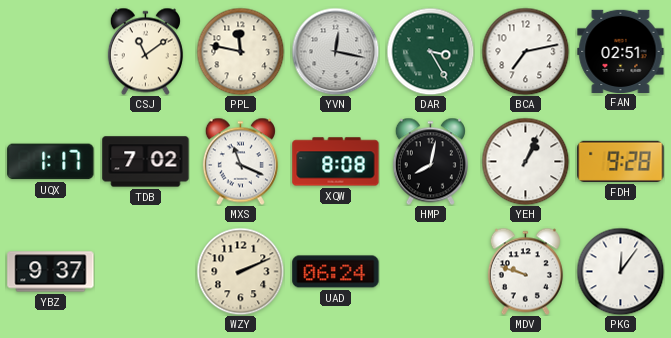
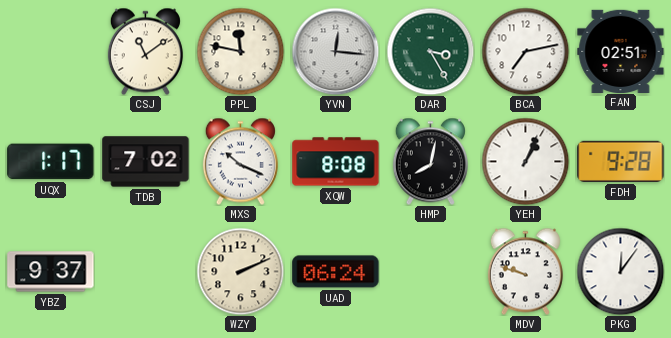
YVN: 12:17 -> 12:16 (335, 51)
MXS: 11:19 -> 10:19 (240, 161)
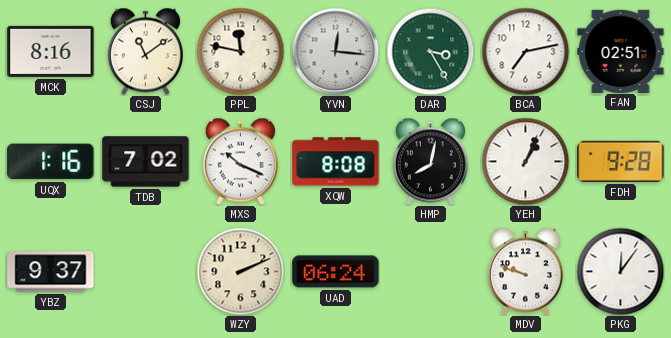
MCK: none -> 8:16 (51, 51)
UQX: 1:17 -> 1:16 (51, 162)
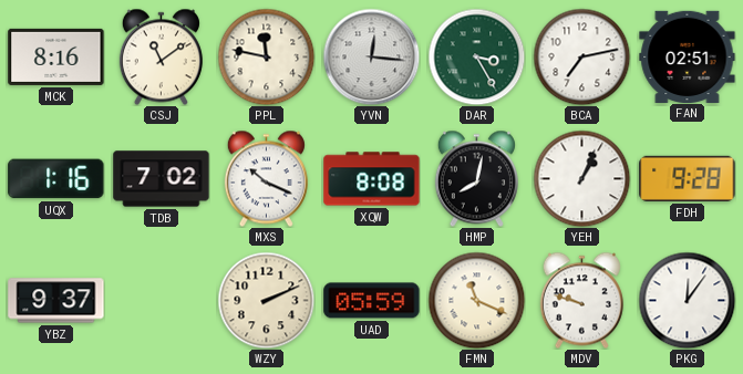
UAD: 06:24 -> 05:59 (372, 301)
FMN: none -> 11:19 (476, 300)
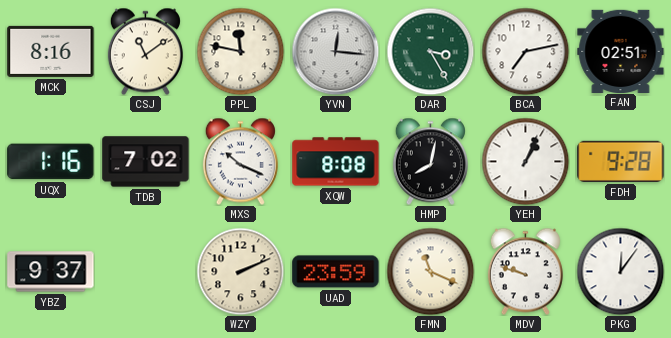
UAD: 05:59 -> 23:59 (336, 272)
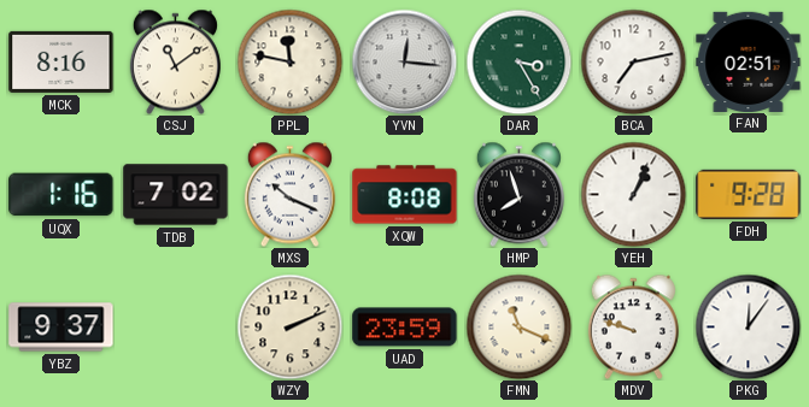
HMP: 8:02 -> 7:57 (518, 194)
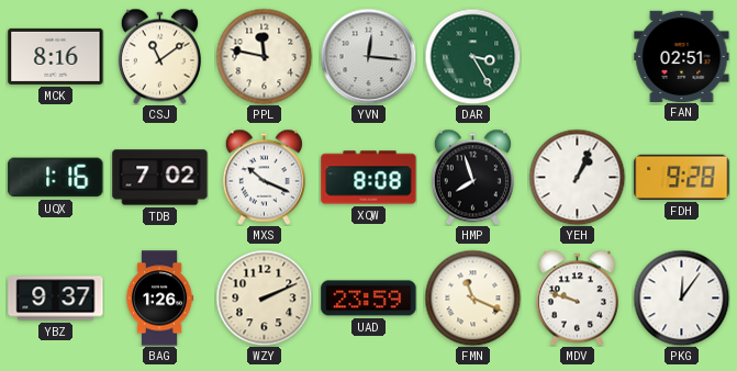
BCA: 7:13 -> none (633, 61)
BAG: none -> 1:26 (159, 299)
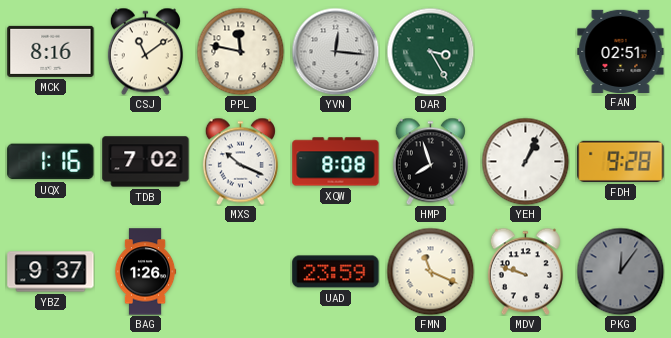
WZY: 2:11 -> none (264, 297)
PKG dial: white -> grey (620, 271)
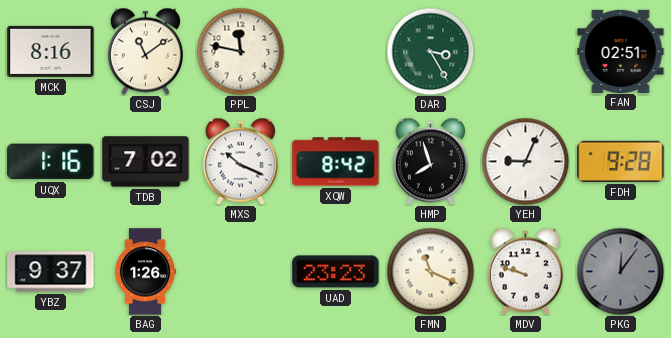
YVN: 12:16 -> none (335, 51)
XQW: 8:08 -> 8:42 (336, 162)
YEH: 1:04 -> 9:04 (525, 161)
UAD: 23:59 -> 23:23 (336, 272)
